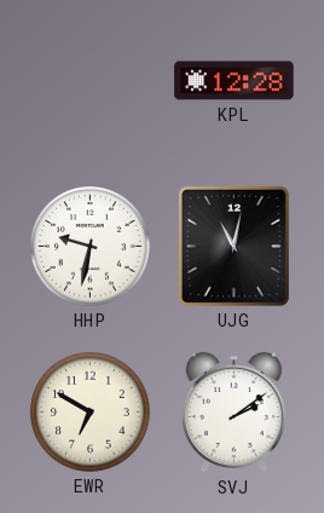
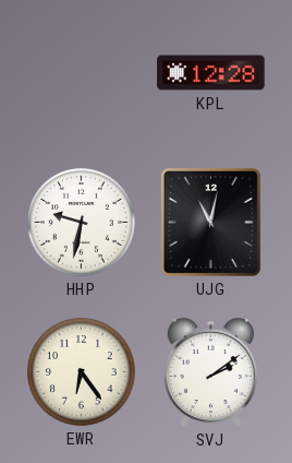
EWR: 6:50 -> 6:24 (82, 372)
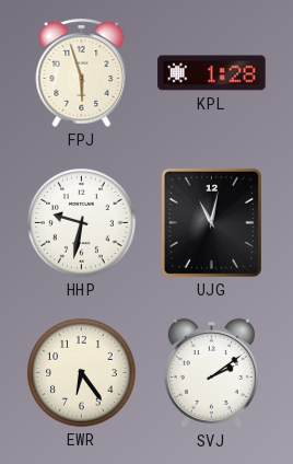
FPJ: none -> 5:57 (82, 72)
KPL: 12:28 -> 1:28 (212, 73)
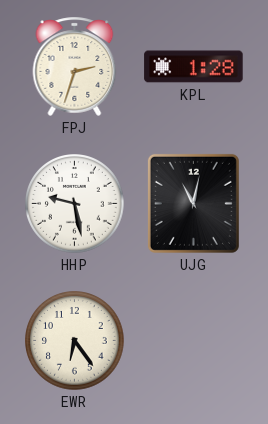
FPJ: 5:57 -> 2:33 (75, 66)
HHP: 9:32 -> 9:28 (75, 204)
SVJ: 2:09 -> none (211, 373)
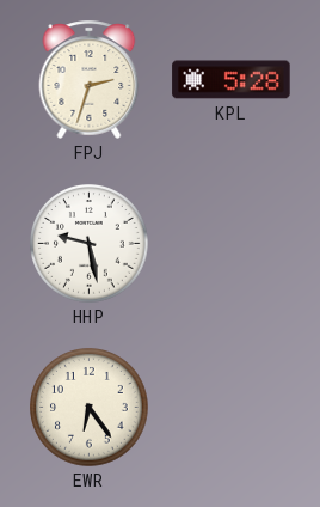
KPL: 1:28 -> 5:28 (232, 80)
UJG: 11:02 -> none (193, 203)
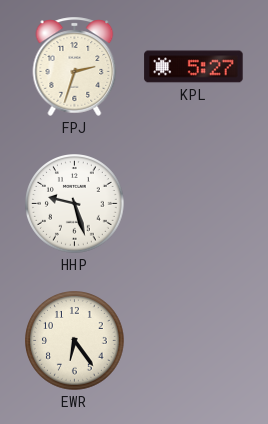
KPL: 5:28 -> 5:27 (194, 67)
HHP: 9:28 -> 9:27 (75, 204)
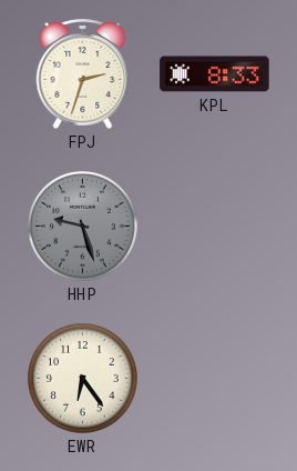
KPL: 5:27 -> 8:33 (215, 74)
HHP dial: white -> grey (83, 227)
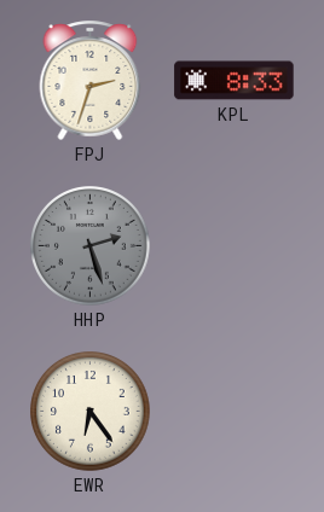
HHP: 9:27 -> 2:27 (91, 246)
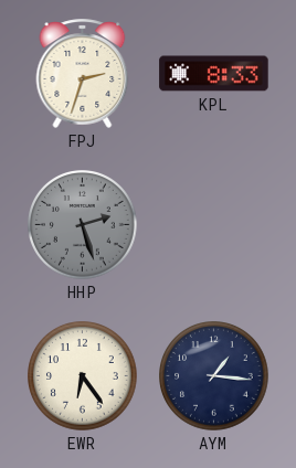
AYM: none -> 1:16 (214, 376)
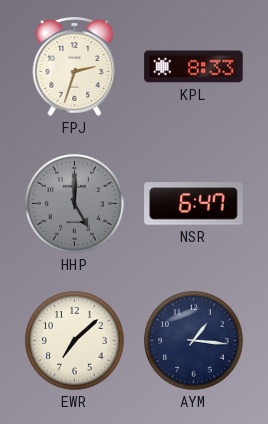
HHP: 2:27 -> 5:00 (75, 204)
NSR: none -> 6:47 (194, 204)
EWR: 6:24 -> 7:08 (75, 341)
